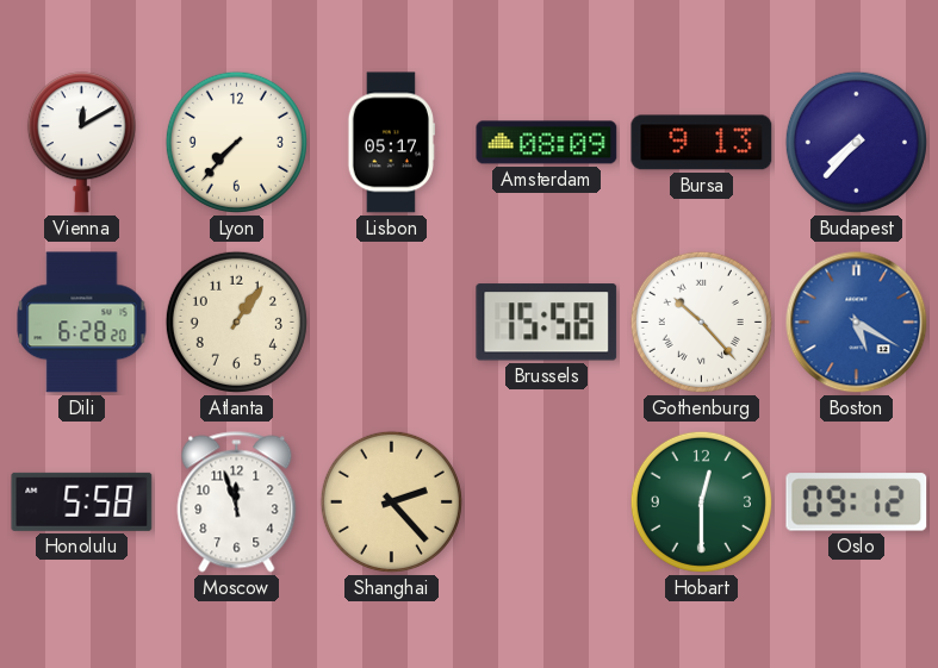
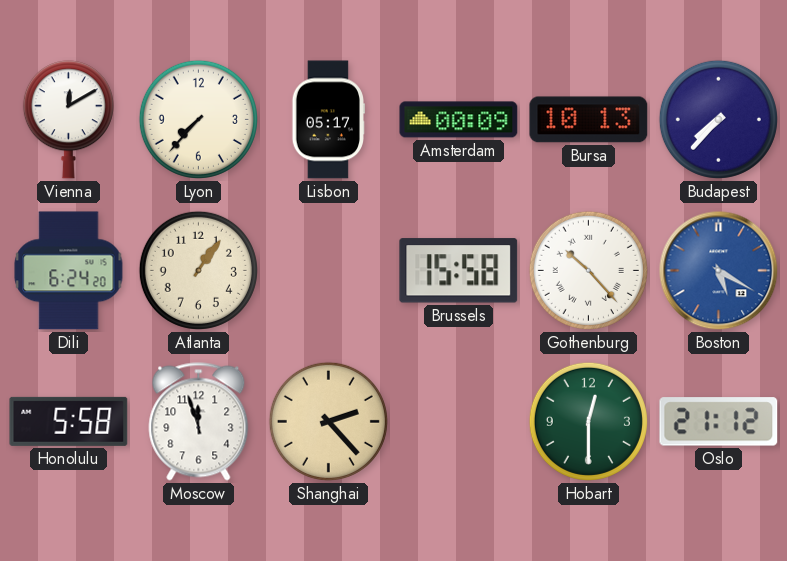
Amsterdam: 08:09 -> 00:09 (459, 120)
Bursa: 9:13 -> 10:13 (589, 120)
Dili: 6:28 -> 6:24 (69, 271)
Oslo: 09:12 -> 21:12 (719, 422)
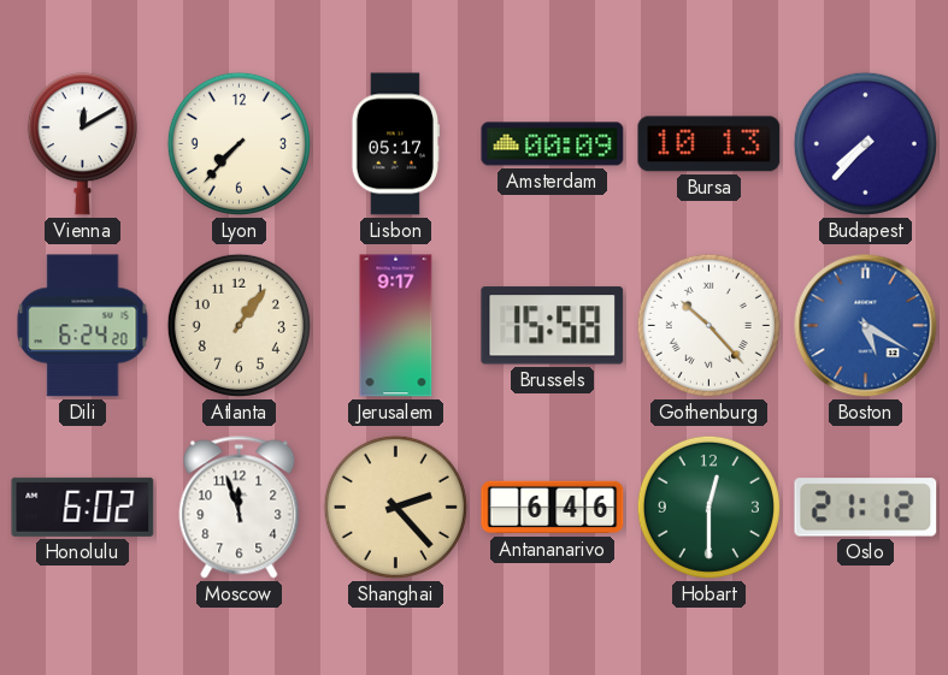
Jerusalem: none -> 9:17 (396, 326)
Honolulu: 5:58 -> 6:02 (83, 507)
Antananarivo: none -> 6:46 (553, 508)
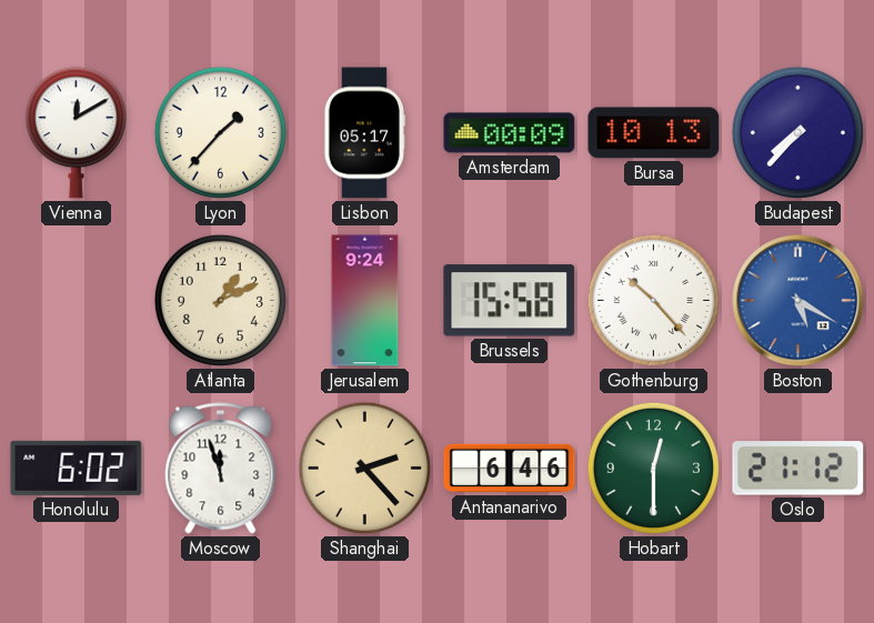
Lyon: 7:37 -> 1:37 (220, 132)
Dili: 6:24 -> none (83, 326)
Atlanta: 1:06 -> 1:11 (220, 300)
Jerusalem: 9:17 -> 9:24 (365, 301)
